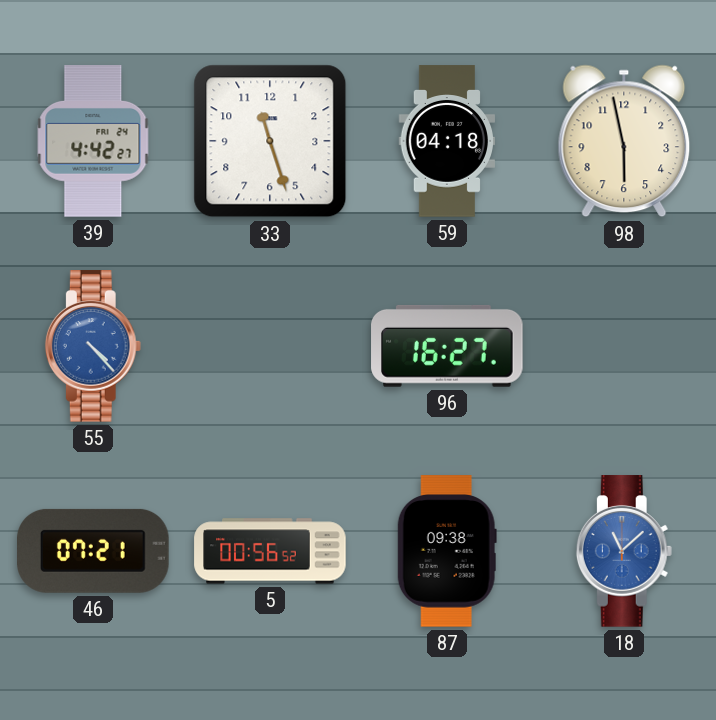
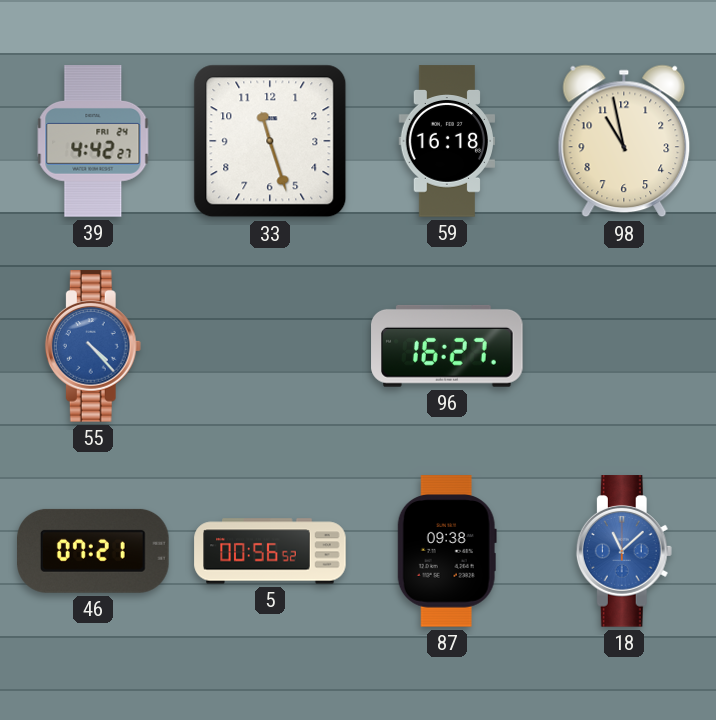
59: 04:18 -> 16:18 (446, 141)
98: 5:58 -> 10:58 (624, 141)
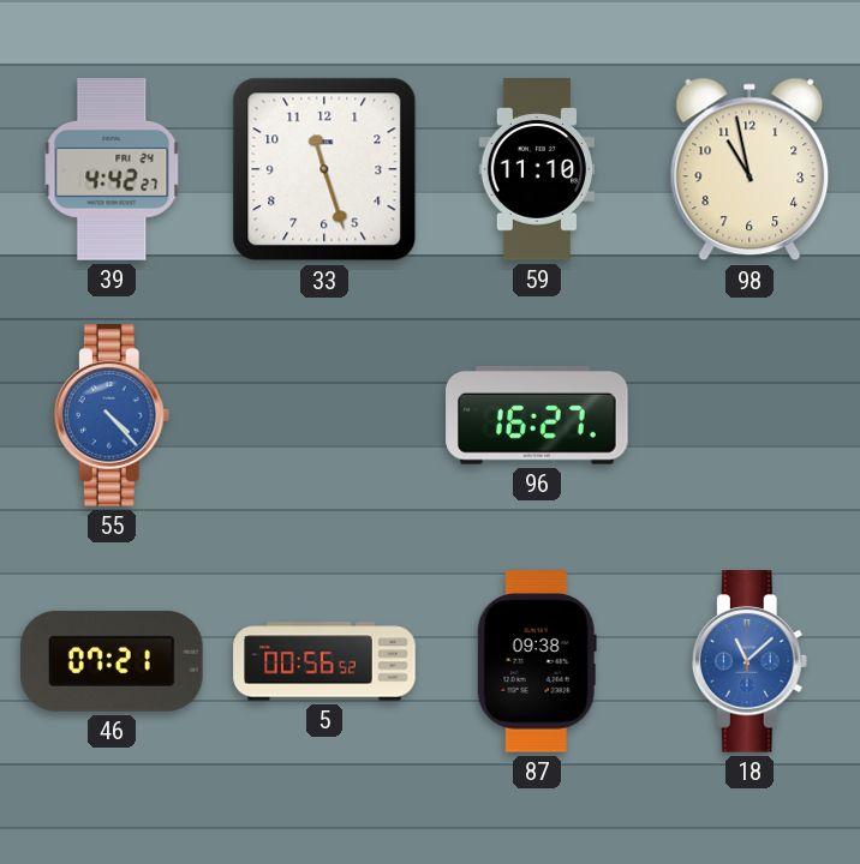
59: 16:18 -> 11:10 (536, 169)
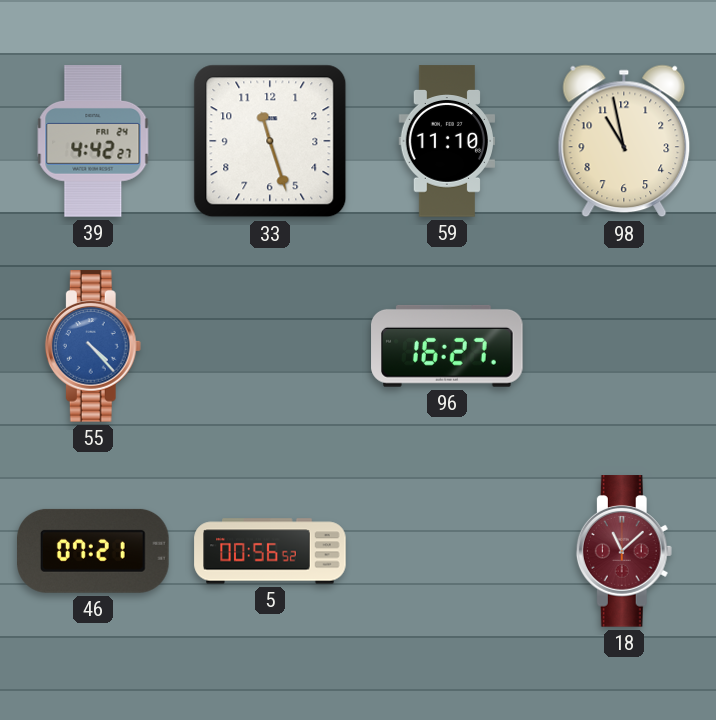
87: 09:38 -> none (537, 661)
18 dial: blue -> burgundy (624, 551)
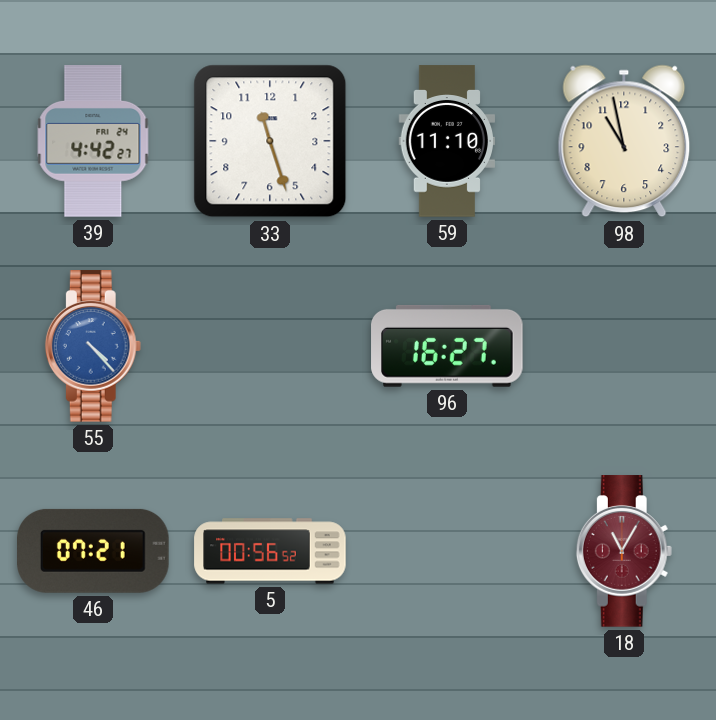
18: 11:08 -> 11:05 (624, 551)
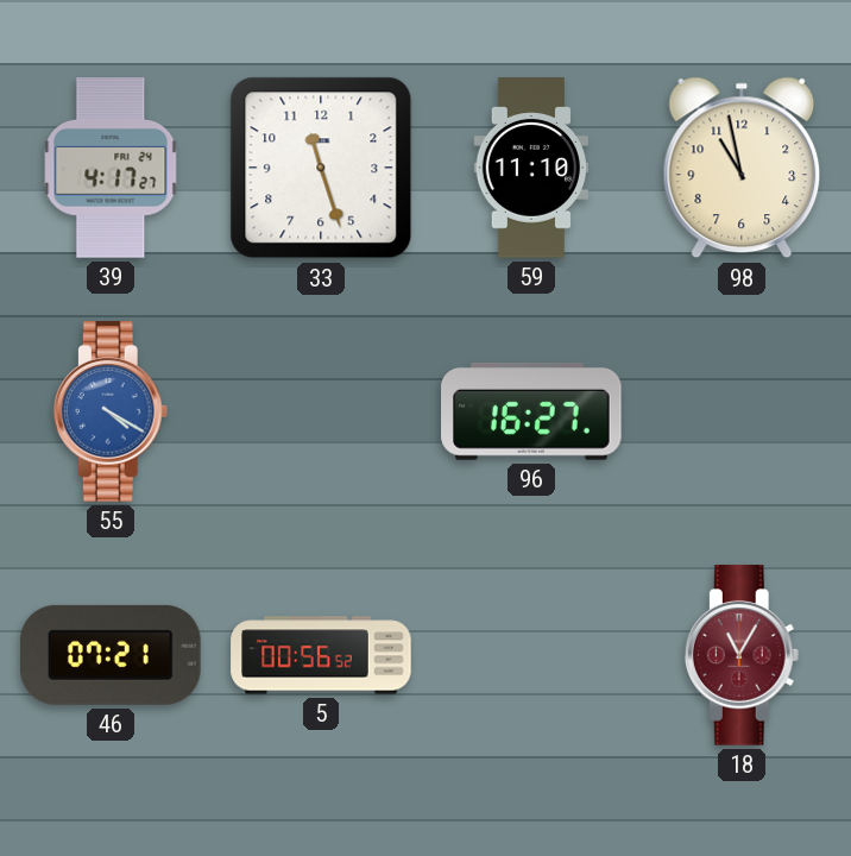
39: 4:42 -> 4:17 (111, 168)
55: 4:23 -> 4:20 (111, 411)
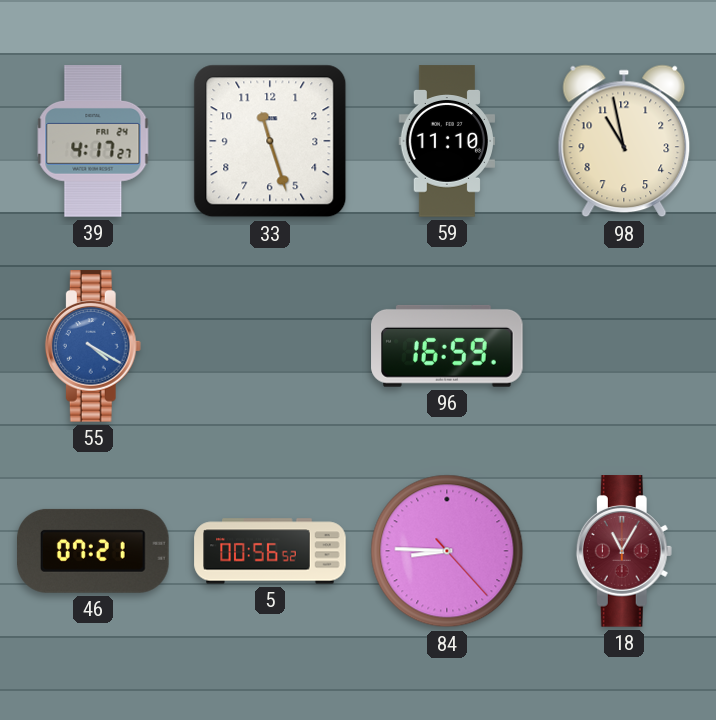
96: 16:27 -> 16:59 (447, 346)
84: none -> 8:45 (447, 551)
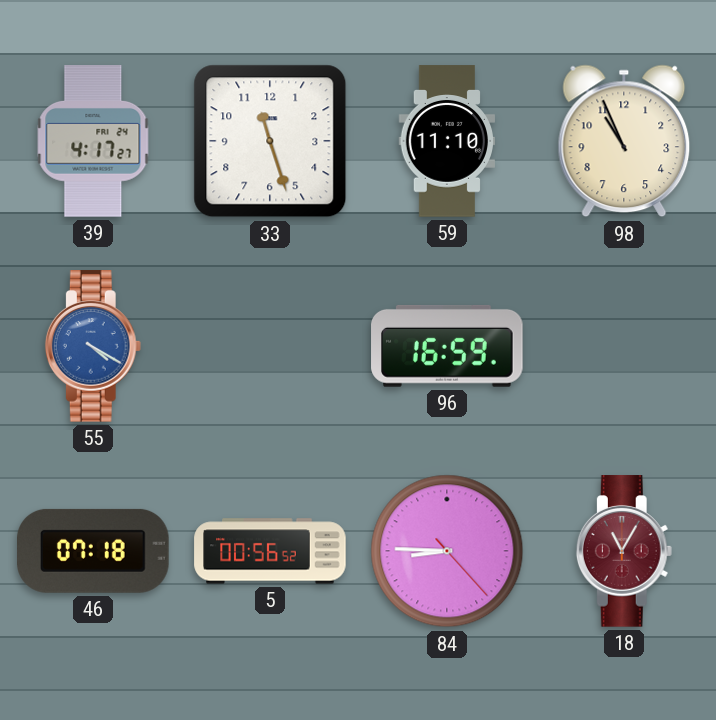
98: 10:58 -> 10:56 (624, 141)
46: 07:21 -> 07:18 (94, 551)
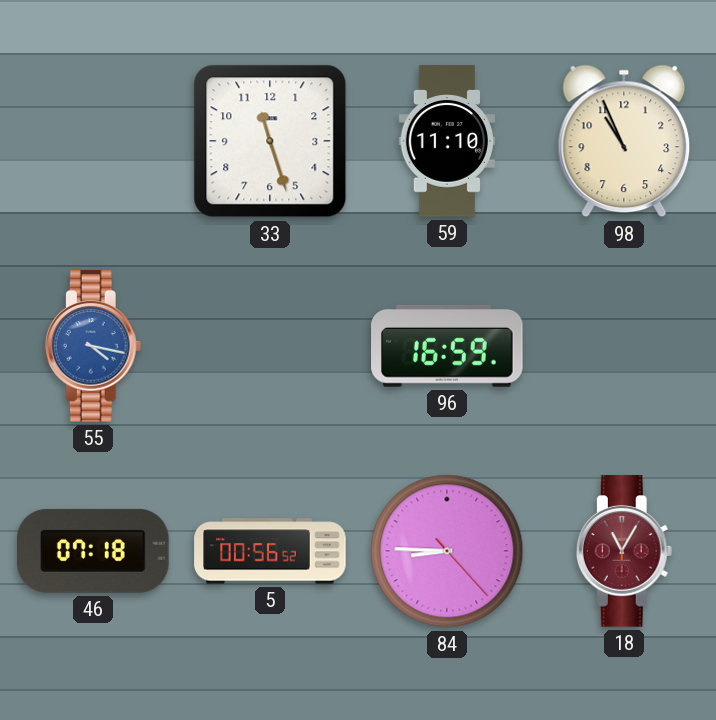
39: 4:17 -> none (93, 141)
55: 4:20 -> 4:17 (93, 346)
